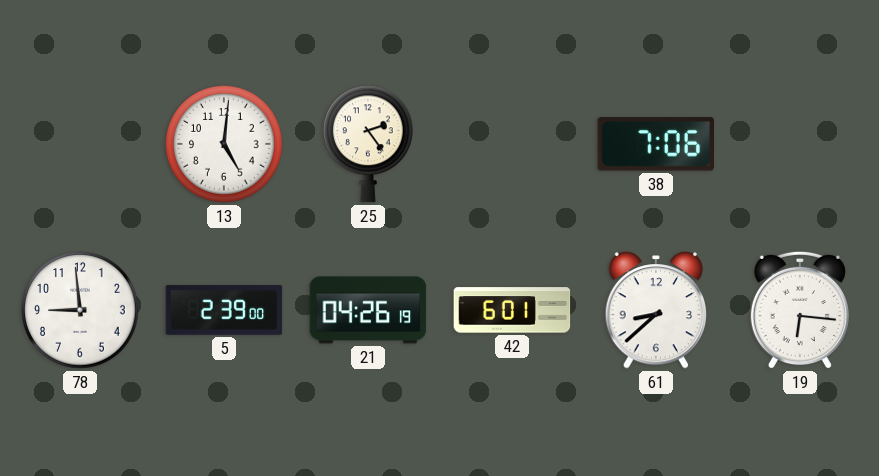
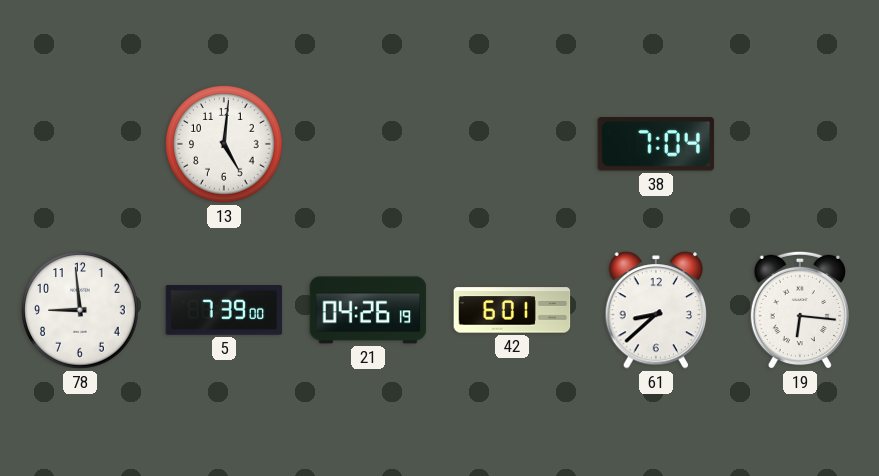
25: 2:24 -> none (369, 144)
38: 7:06 -> 7:04 (655, 144)
5: 2:39 -> 7:39 (224, 310)
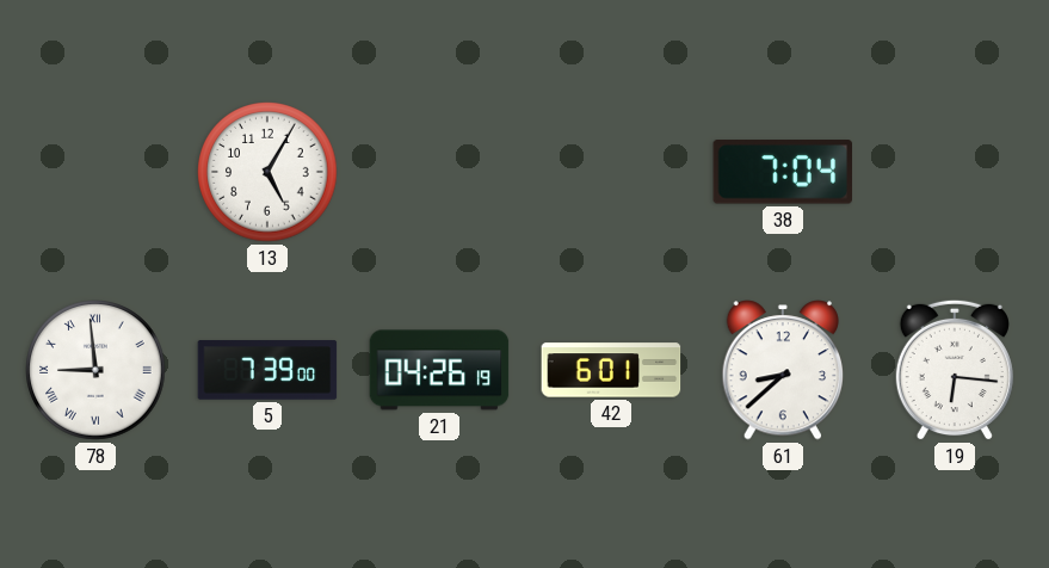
13: 5:01 -> 5:05 (267, 172)
78 numerals: Arabic -> Roman (95, 370)
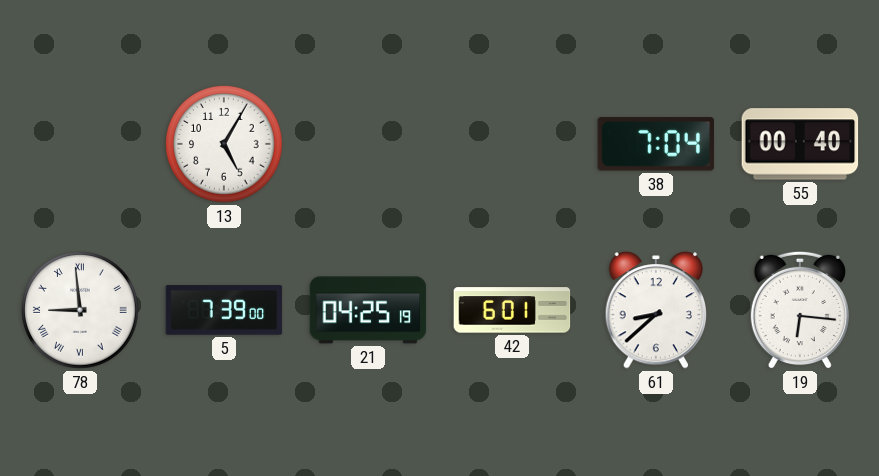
55: none -> 00:40 (800, 144)
21: 04:26 -> 04:25 (368, 310)
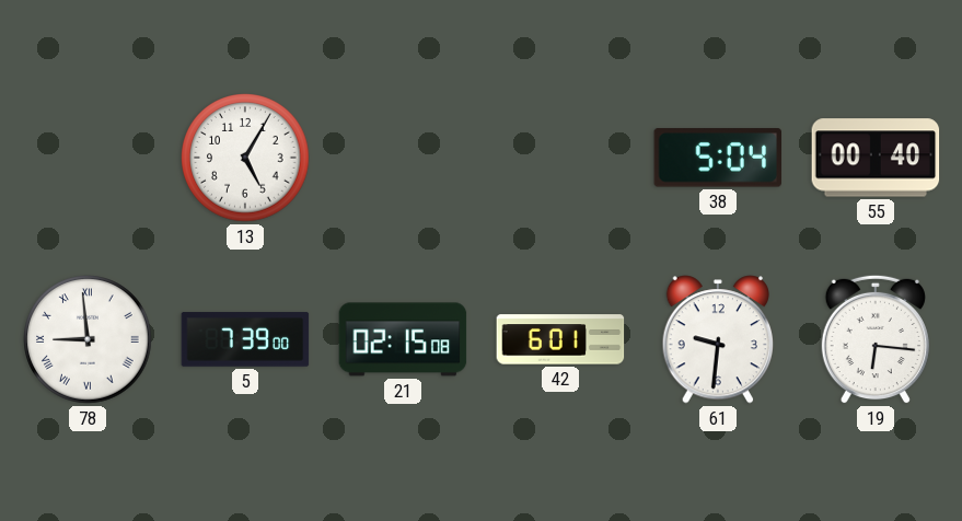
38: 7:04 -> 5:04 (717, 158)
21: 04:25 -> 02:15 (403, 339)
61: 8:38 -> 9:31 (717, 339)
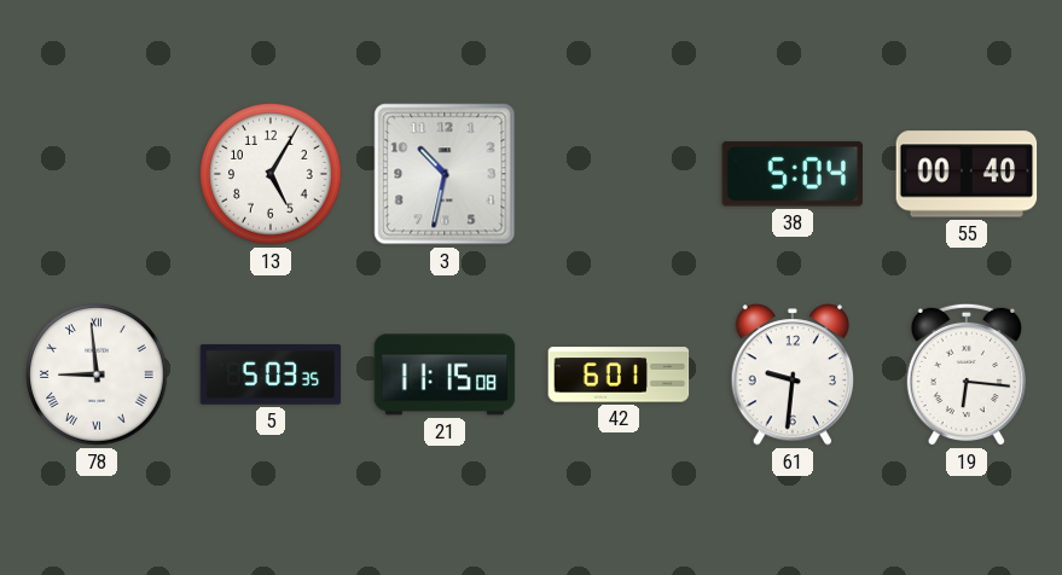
3: none -> 10:32 (445, 174)
5: 7:39 -> 5:03 (271, 374)
21: 02:15 -> 11:15 (445, 374)
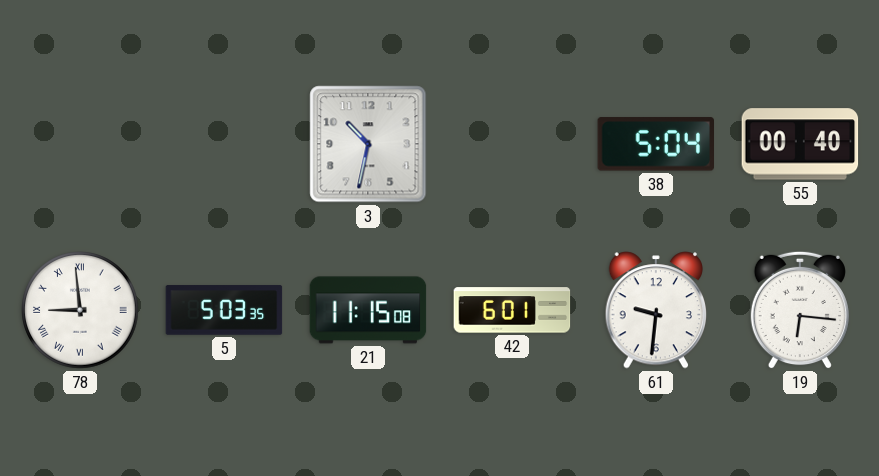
13: 5:05 -> none (271, 174)
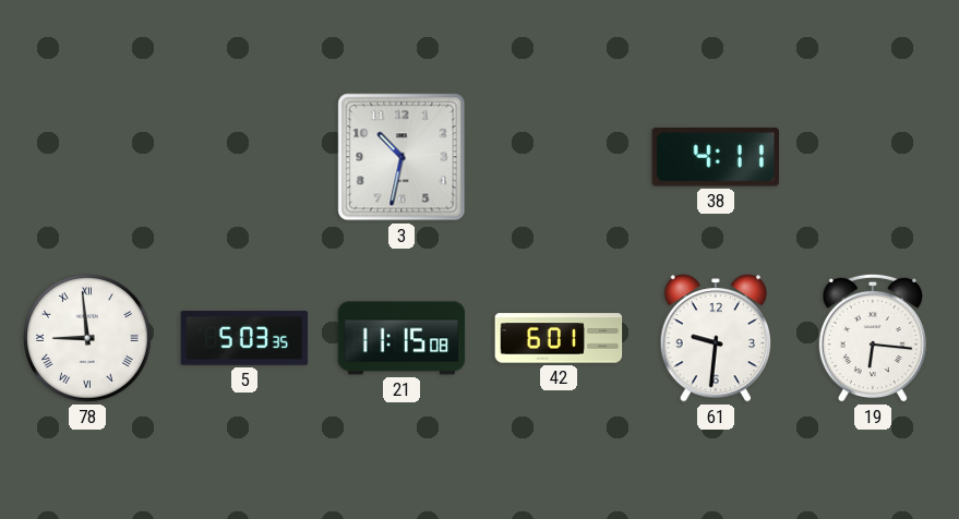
38: 5:04 -> 4:11 (715, 157)
55: 00:40 -> none (800, 144)
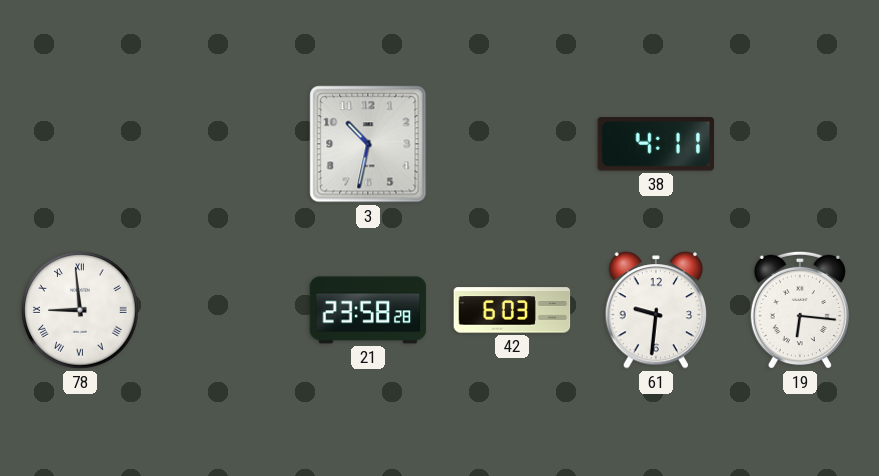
5: 5:03 -> none (244, 338)
21: 11:15 -> 23:58 (368, 310)
42: 6:01 -> 6:03 (512, 310)
